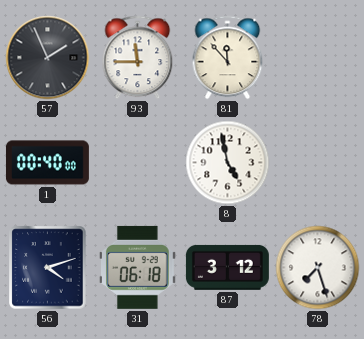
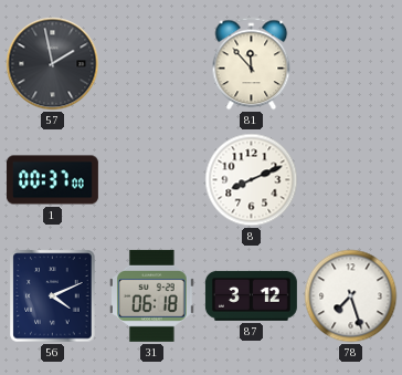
57: 1:56 -> 1:58 (53, 64)
93: 11:45 -> none (138, 58)
1: 00:40 -> 00:37 (52, 180)
8: 4:58 -> 8:11 (252, 180)
56: 4:12 -> 4:11 (53, 296)
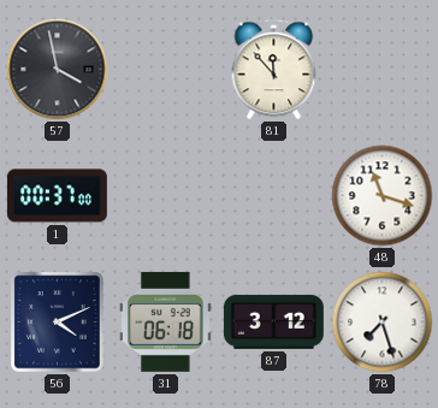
57: 1:58 -> 3:58 (58, 70)
8: 8:11 -> none (252, 180)
48: none -> 11:18 (383, 196)
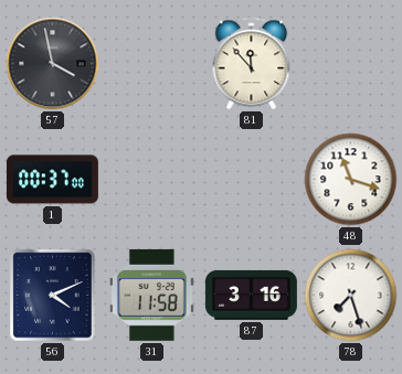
31: 06:18 -> 11:58 (151, 295)
87: 3:12 -> 3:16 (251, 295)
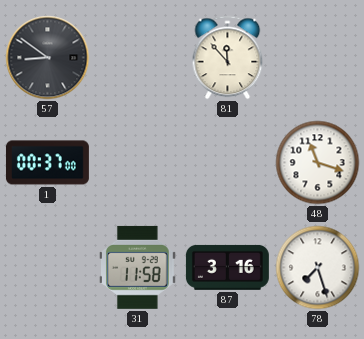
57: 3:58 -> 8:51 (48, 58)
56: 4:11 -> none (53, 296)
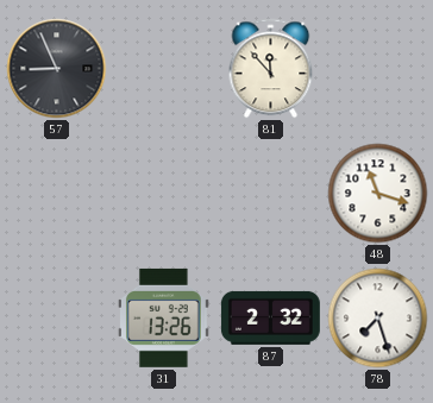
57: 8:51 -> 8:56 (57, 69)
1: 00:37 -> none (47, 163)
31: 11:58 -> 13:26 (163, 317)
87: 3:16 -> 2:32 (270, 317)
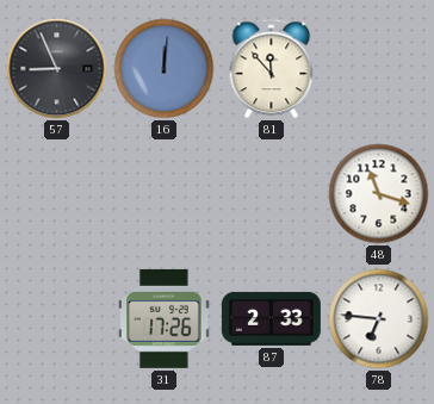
16: none -> 12:01 (165, 69)
31: 13:26 -> 17:26 (163, 318)
87: 2:32 -> 2:33 (271, 318)
78: 7:27 -> 6:46 (379, 319)
